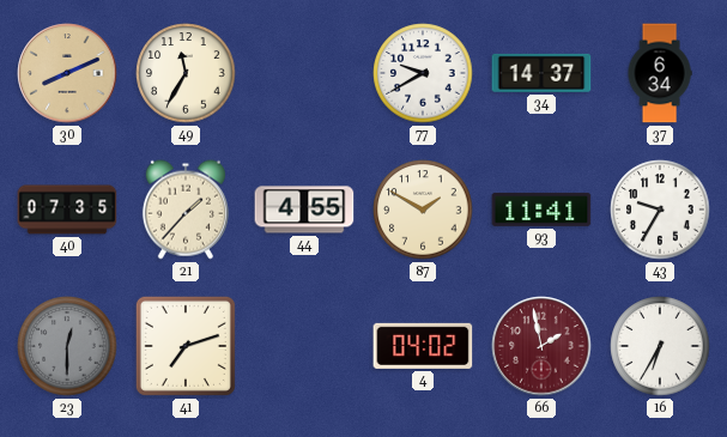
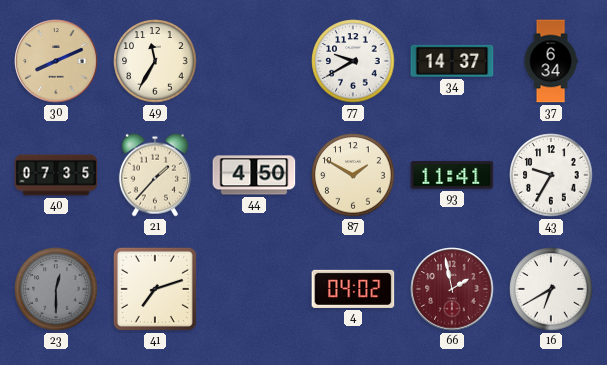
44: 4:55 -> 4:50 (254, 175)
16: 6:35 -> 6:40 (551, 289)
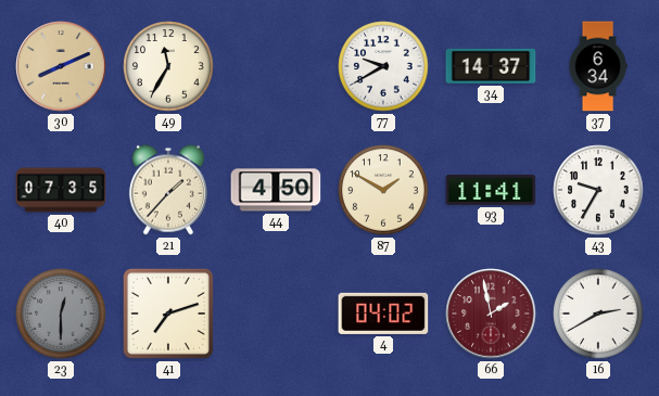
16: 6:40 -> 2:40 (598, 314)
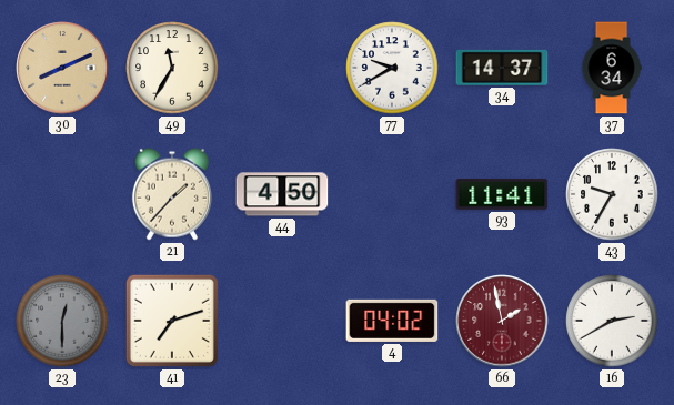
40: 07:35 -> none (61, 190)
87: 1:50 -> none (383, 190)
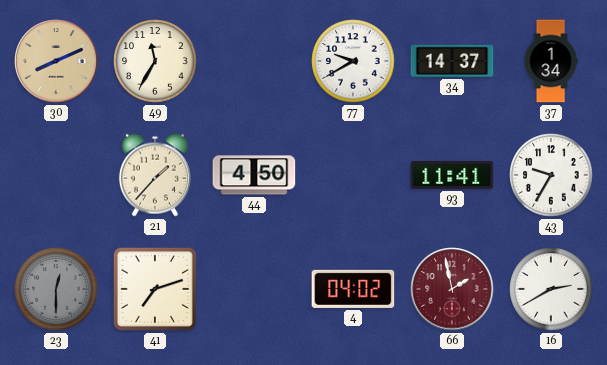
37: 6:34 -> 1:34 (551, 61)
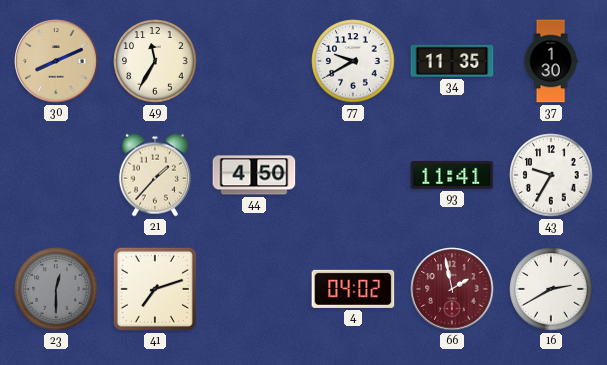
34: 14:37 -> 11:35 (452, 61)
37: 1:34 -> 1:30 (551, 61)
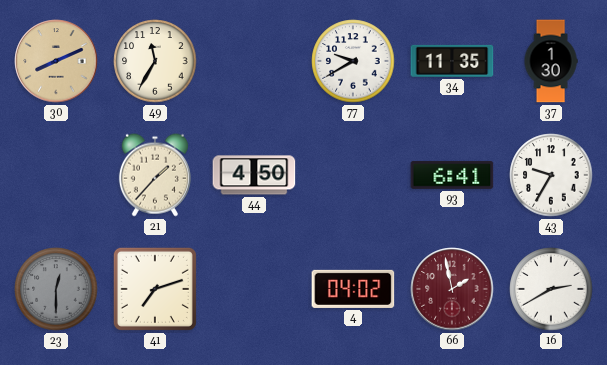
93: 11:41 -> 6:41 (452, 175)
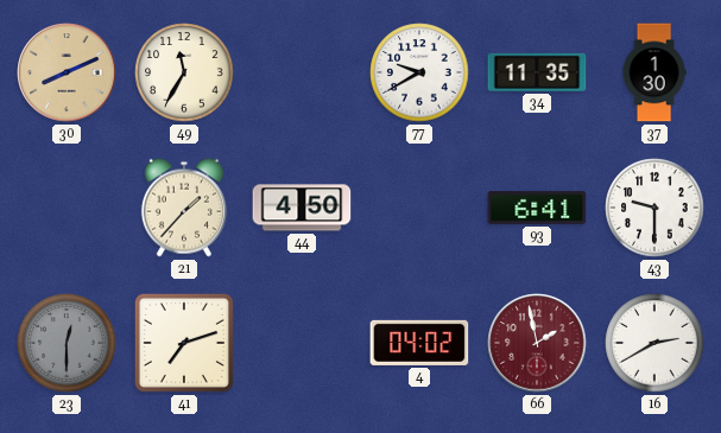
43: 9:35 -> 9:30 (654, 208)
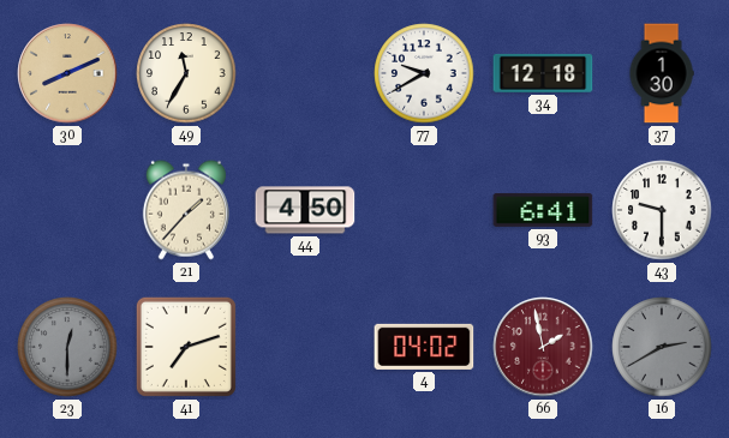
34: 11:35 -> 12:18 (543, 73)
16 dial: white -> grey (662, 347)
